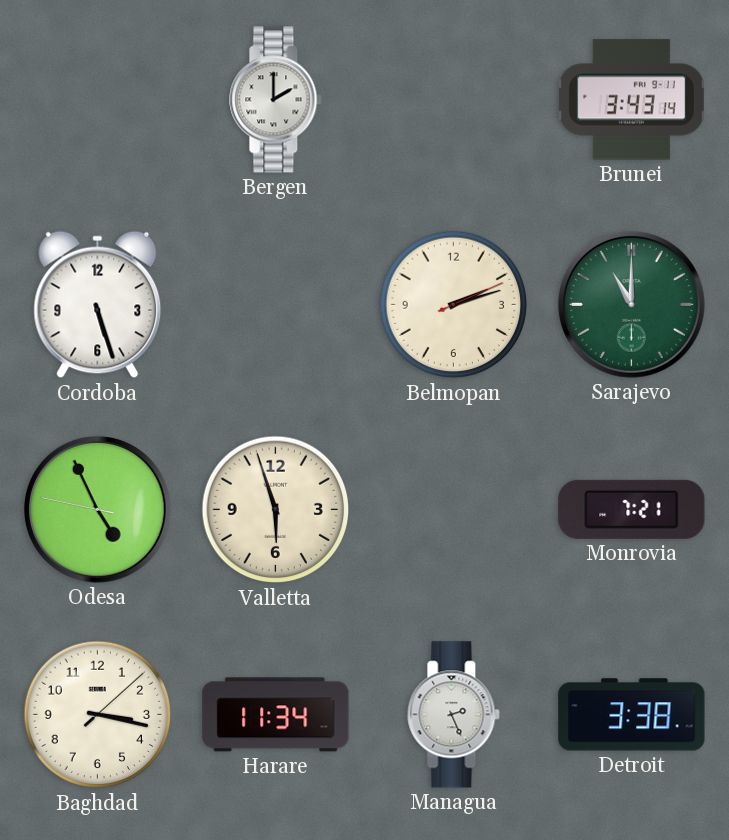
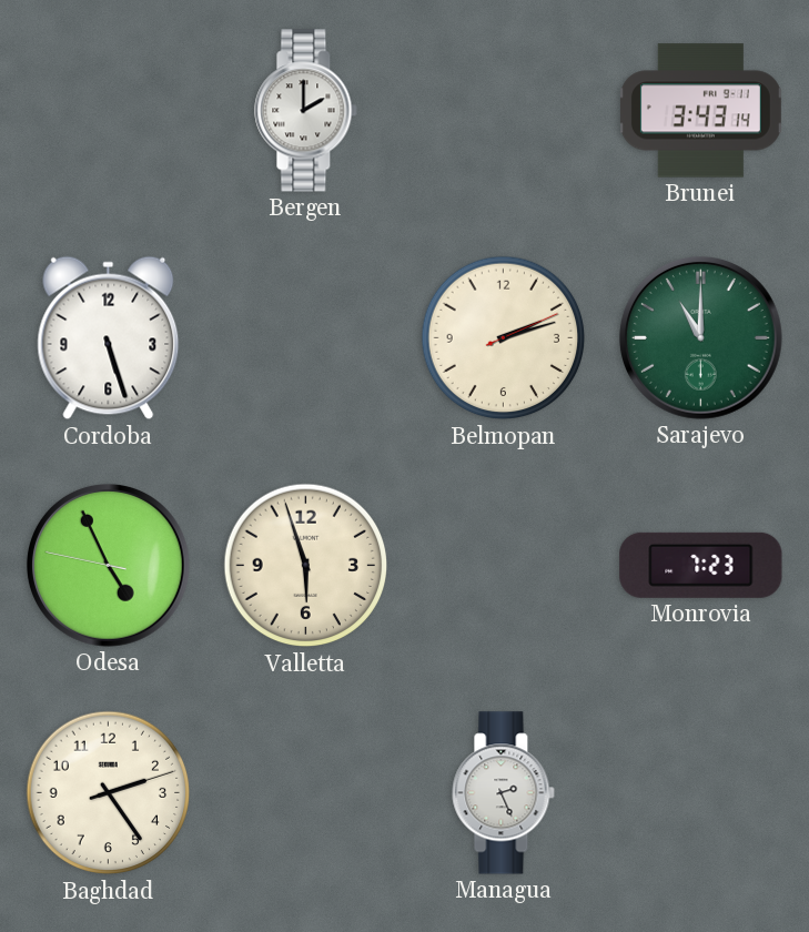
Monrovia: 7:21 -> 7:23 (701, 565)
Baghdad: 3:17 -> 2:24 (109, 793)
Harare: 11:34 -> none (276, 715)
Detroit: 3:38 -> none (632, 715)
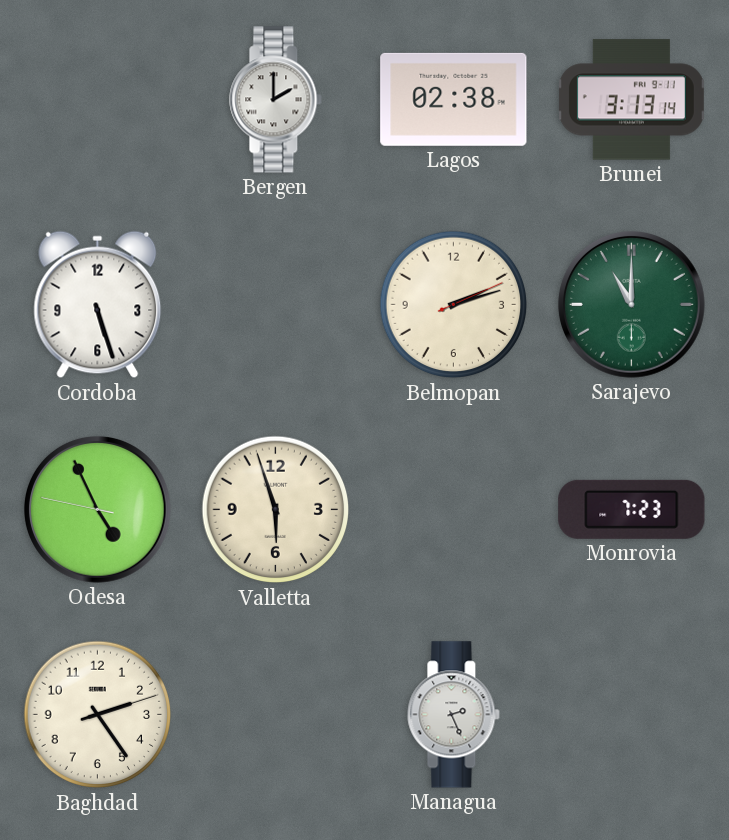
Lagos: none -> 02:38 (454, 99)
Brunei: 3:43 -> 3:13 (631, 100)
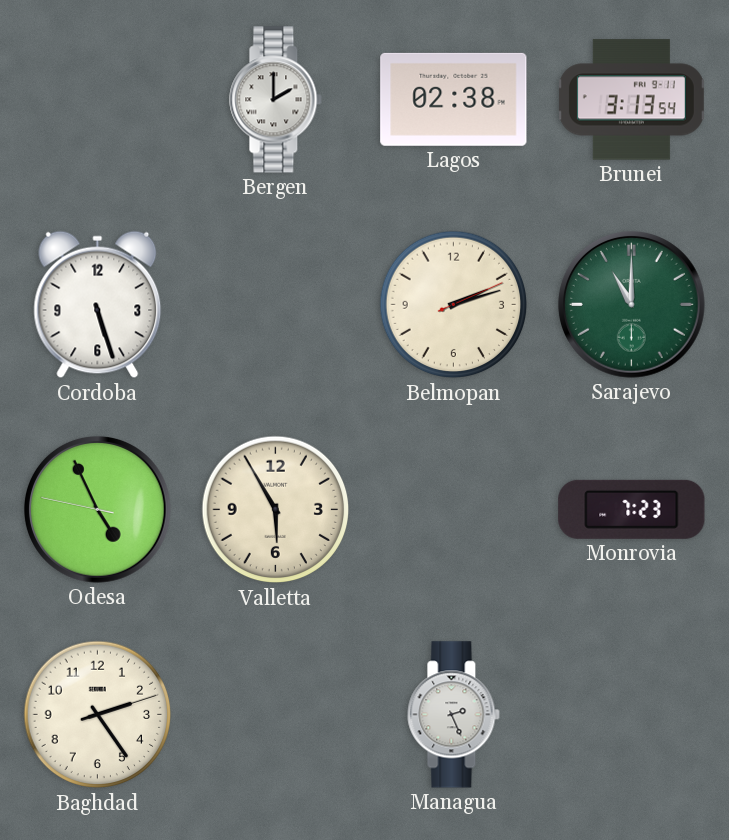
Brunei: 3:13:14 -> 3:13:54 (631, 100)
Valletta: 5:57 -> 5:55 (276, 510)
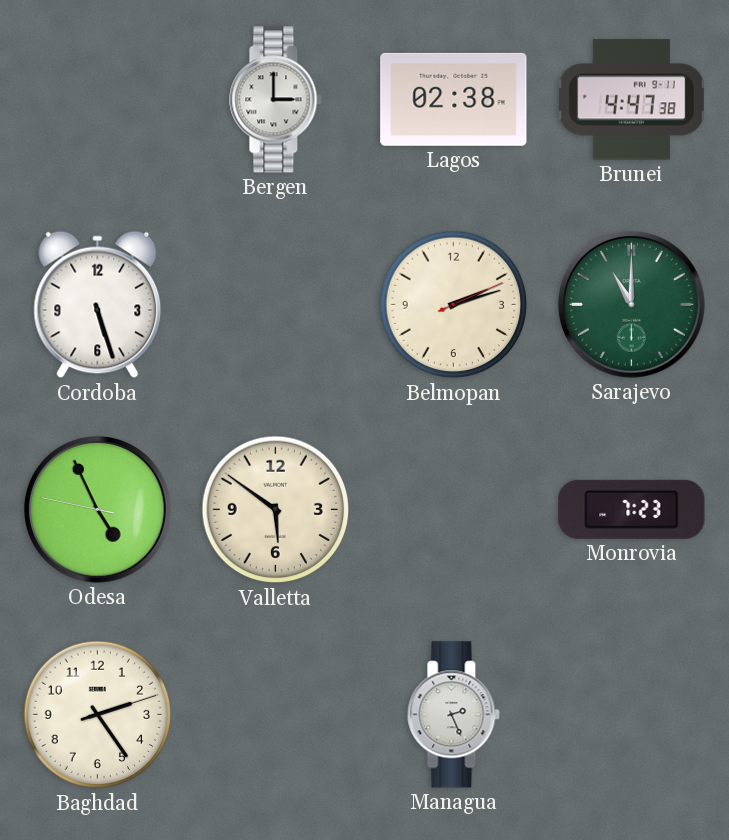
Bergen: 2:00 -> 3:00 (276, 100)
Brunei: 3:13 -> 4:47 (631, 100)
Valletta: 5:55 -> 5:51 (276, 510)
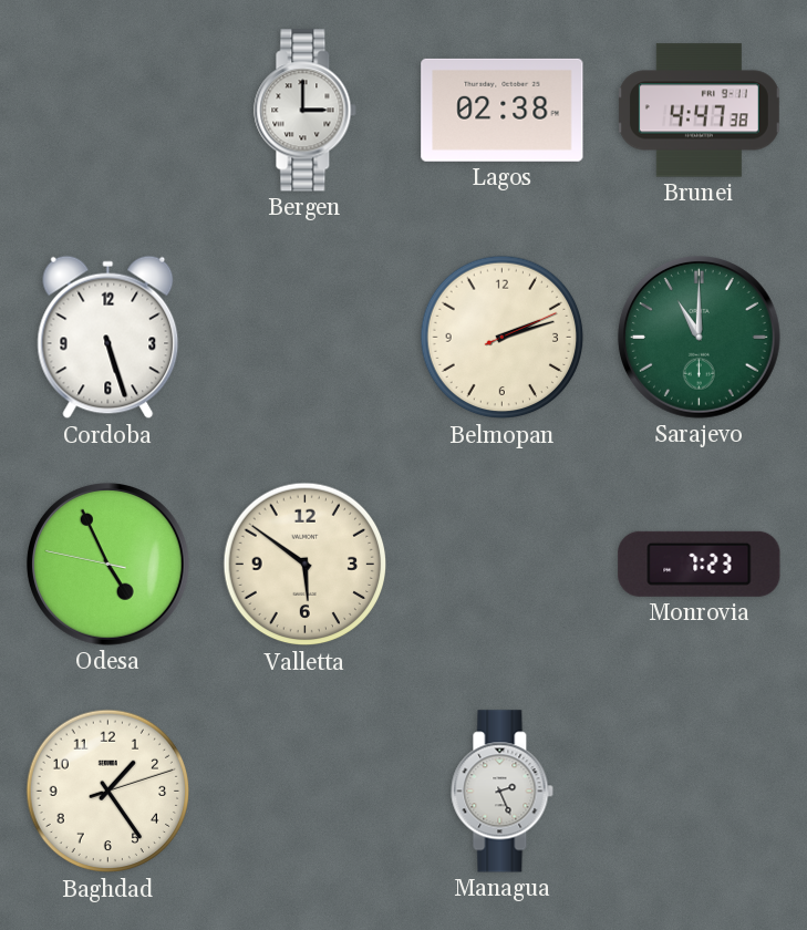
Baghdad: 2:24 -> 1:24 (108, 792)
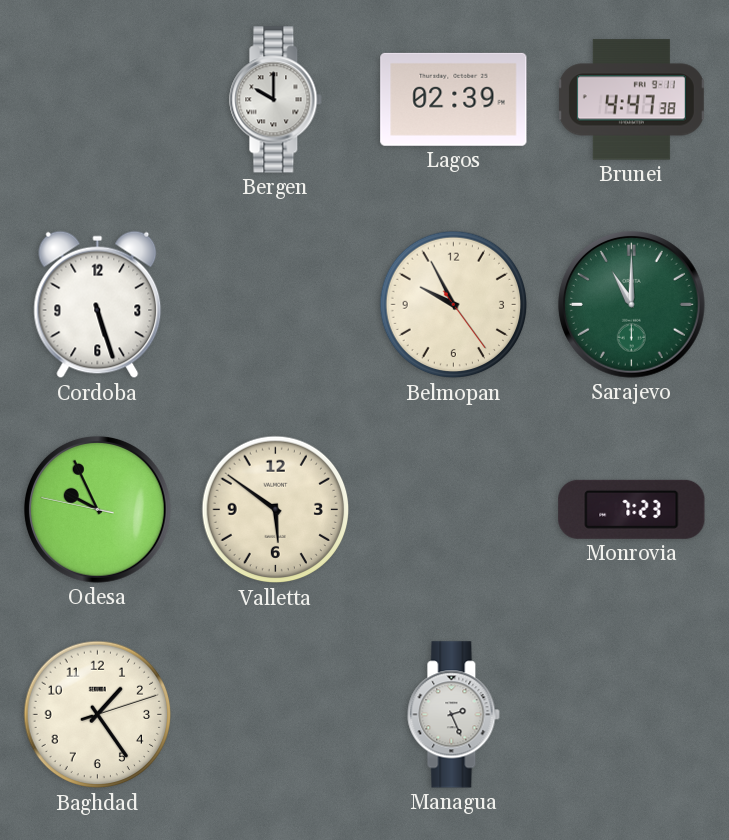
Bergen: 3:00 -> 10:00 (276, 100)
Lagos: 02:38 -> 02:39 (454, 99)
Belmopan: 2:12 -> 9:55 (454, 305)
Odesa: 4:55 -> 9:55 (98, 510)
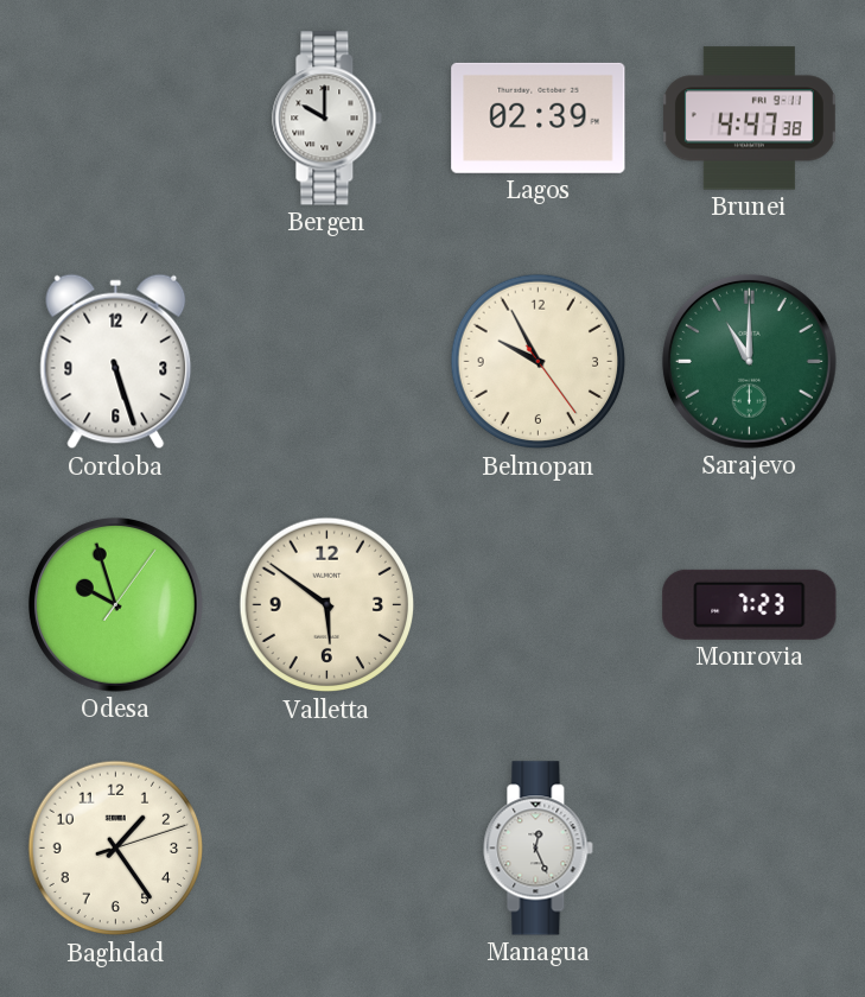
Odesa: 9:55 -> 9:57 (116, 605)
Managua: 2:26 -> 12:26 (539, 849)
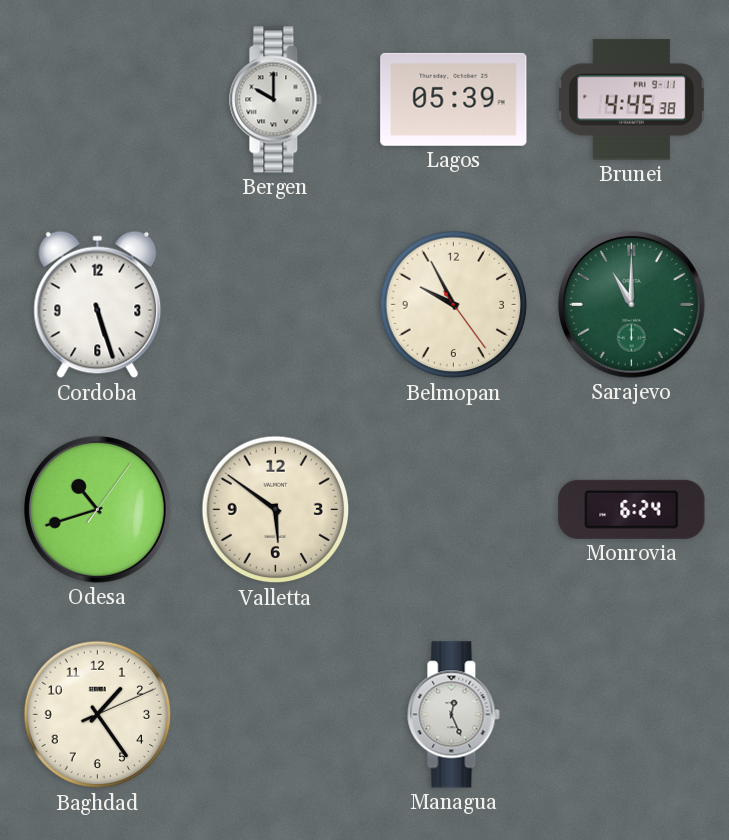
Lagos: 02:39 -> 05:39 (454, 99)
Brunei: 4:47 -> 4:45 (631, 100)
Odesa: 9:57 -> 10:42 (98, 510)
Monrovia: 7:23 -> 6:24 (632, 509)
Baghdad: 1:24:12 -> 1:24:11 (98, 715)
